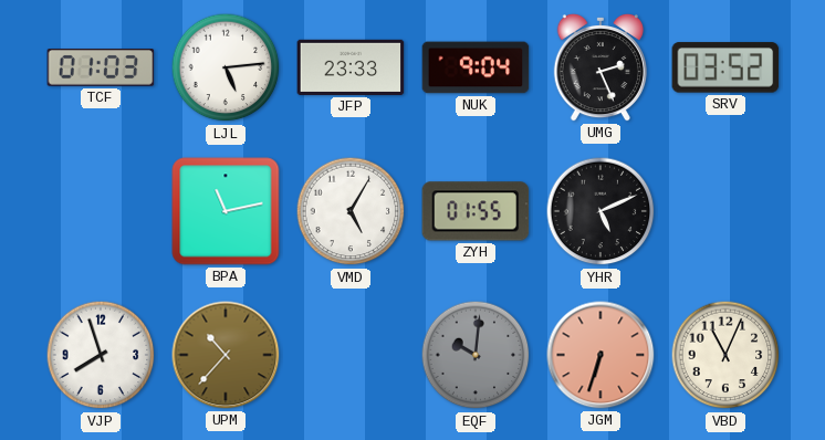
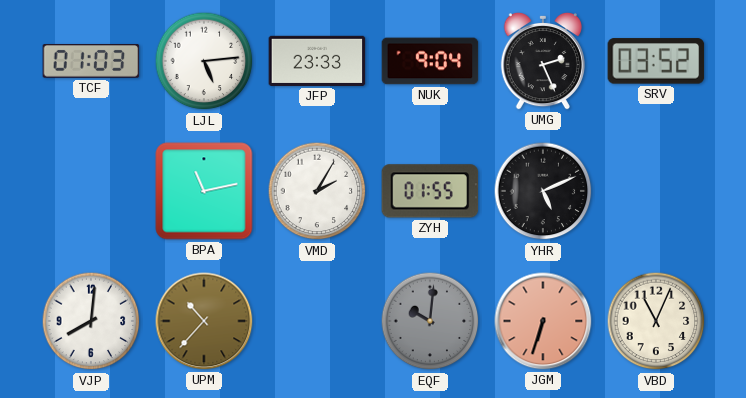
VMD: 5:05 -> 2:05 (317, 191)
VJP: 7:57 -> 8:01 (91, 321)
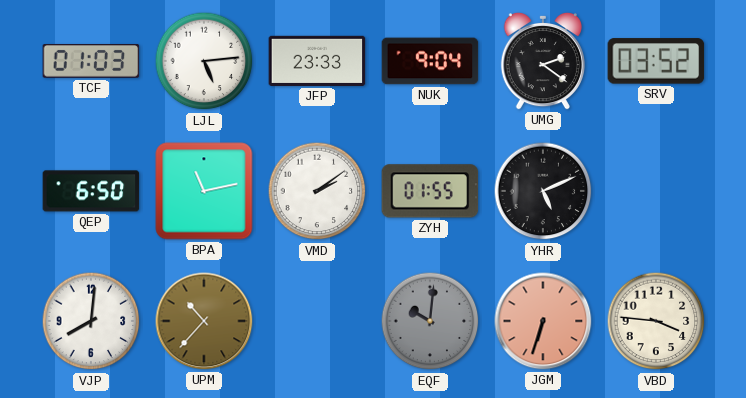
UMG: 2:26 -> 2:21 (543, 61)
QEP: none -> 6:50 (91, 191)
VMD: 2:05 -> 2:09 (317, 191)
VBD: 11:04 -> 3:46 (656, 321)
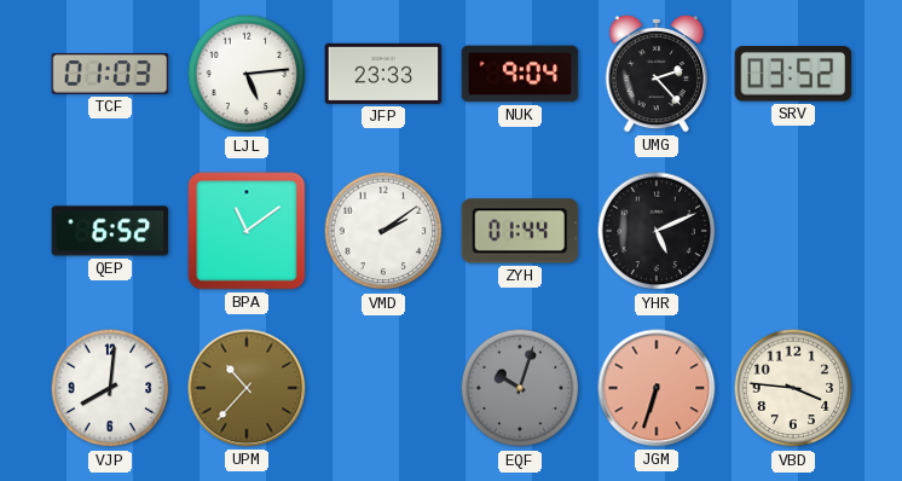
UMG: 2:21 -> 2:23 (657, 74)
QEP: 6:50 -> 6:52 (110, 231)
BPA: 11:13 -> 11:09 (247, 231)
ZYH: 01:55 -> 01:44 (520, 231)
EQF: 10:01 -> 10:03 (520, 388)
